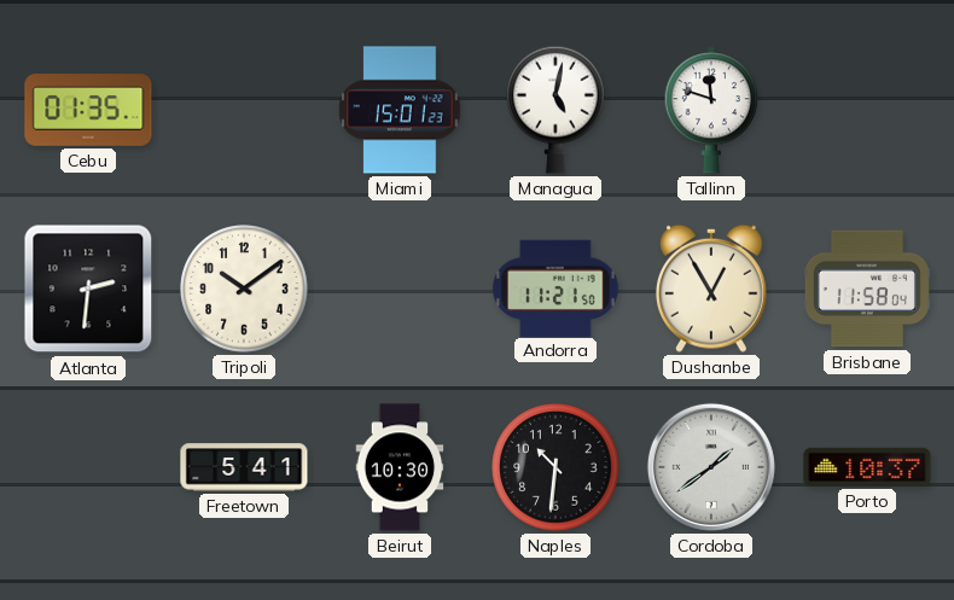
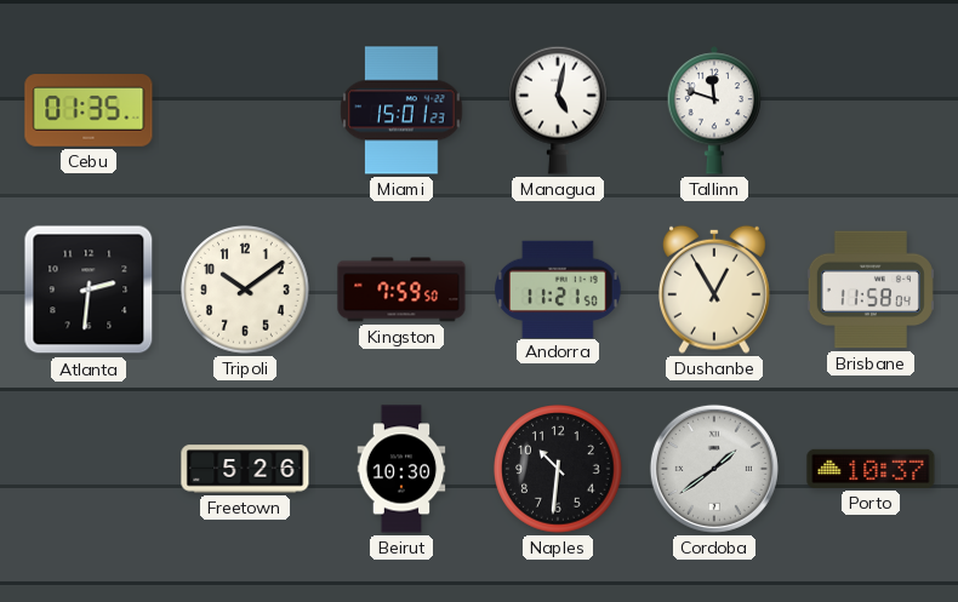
Kingston: none -> 7:59 (401, 289)
Freetown: 5:41 -> 5:26 (245, 469)
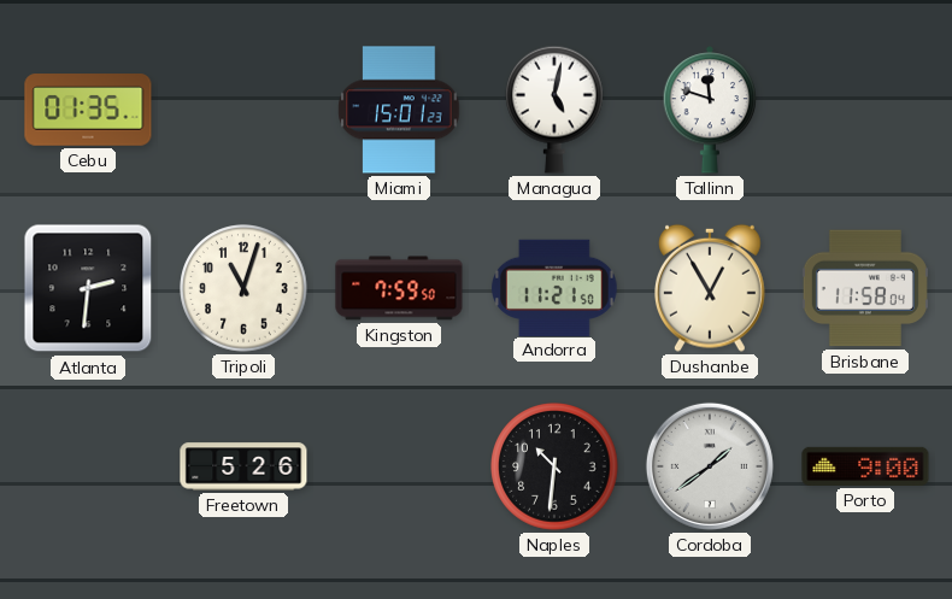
Tripoli: 10:09 -> 11:03 (243, 288)
Beirut: 10:30 -> none (401, 469)
Porto: 10:37 -> 9:00 (865, 466)
